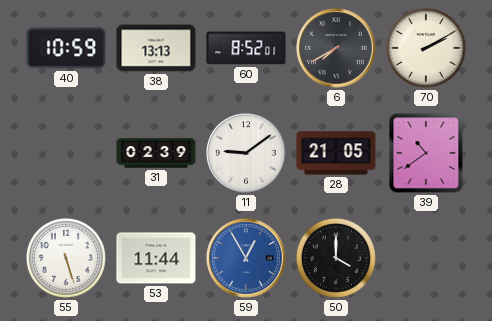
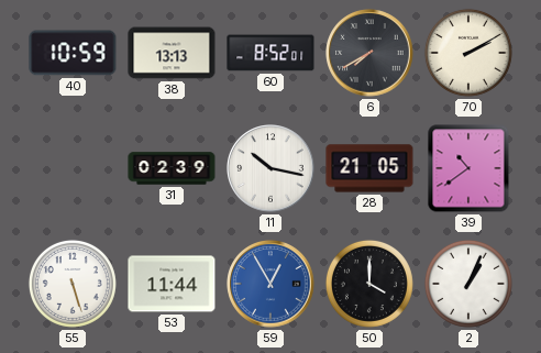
11: 9:09 -> 10:17 (270, 168)
2: none -> 1:04 (468, 284)
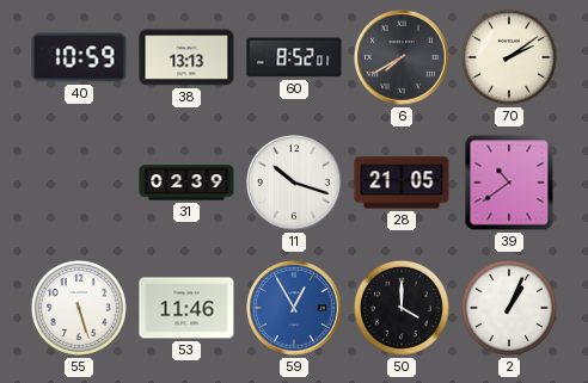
70: 2:10 -> 2:09 (509, 57)
11: 10:17 -> 10:18 (294, 183)
53: 11:44 -> 11:46 (186, 308)
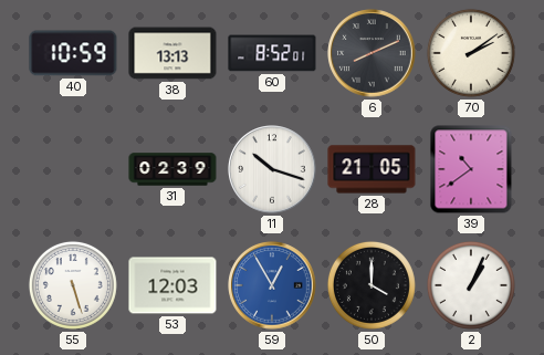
6: 7:40 -> 8:11 (372, 53)
53: 11:46 -> 12:03 (172, 285)
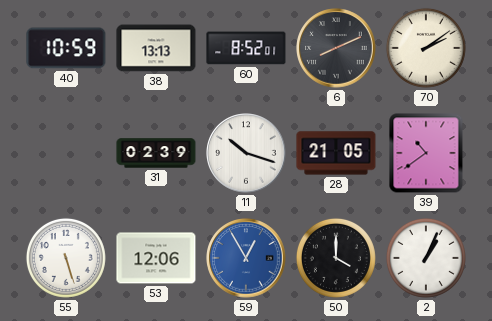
53: 12:03 -> 12:06 (156, 258)
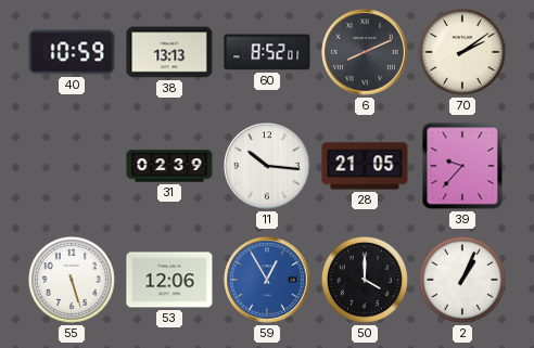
11: 10:18 -> 10:16 (267, 166)
39: 10:39 -> 9:37 (462, 166)
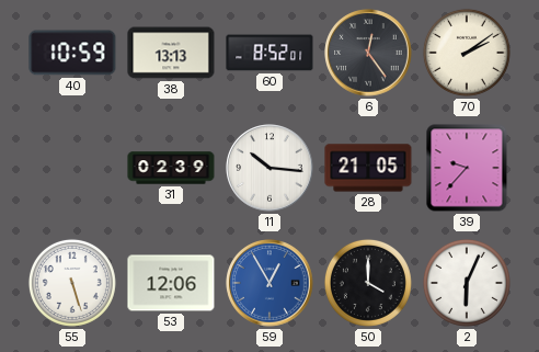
6: 8:11 -> 12:24 (368, 53)
2: 1:04 -> 6:04 (467, 283)
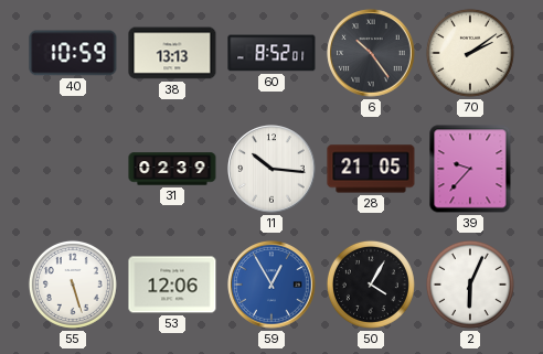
6: 12:24 -> 10:24 (371, 53)
50: 4:00 -> 4:05 (371, 285)
